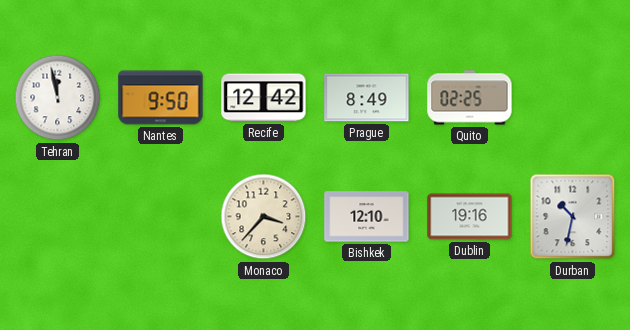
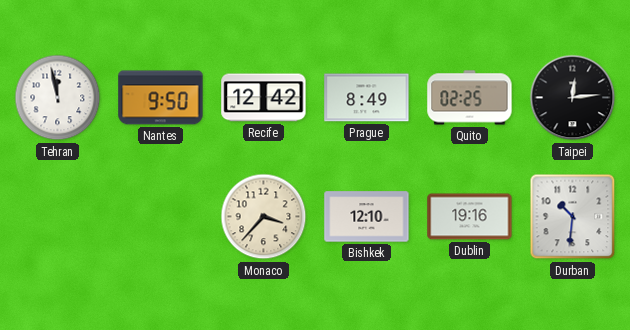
Taipei: none -> 12:14 (573, 98)
Durban: 10:32 -> 10:31 (573, 217)
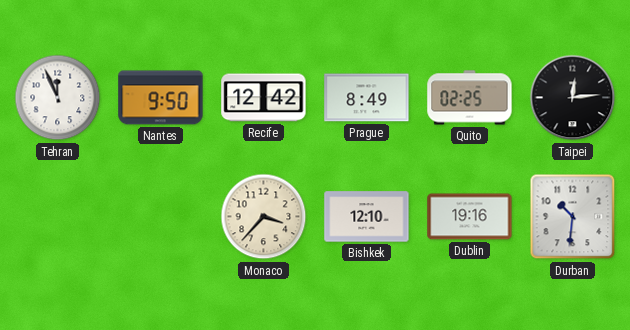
Tehran: 11:58 -> 11:56 (58, 98)
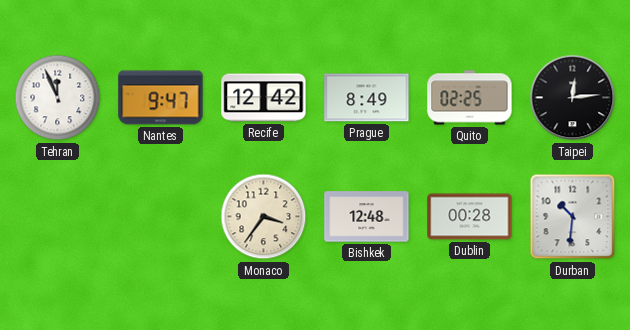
Nantes: 9:50 -> 9:47 (161, 98)
Monaco: 3:37 -> 3:36 (264, 217)
Bishkek: 12:10 -> 12:48 (367, 217)
Dublin: 19:16 -> 00:28 (470, 217)
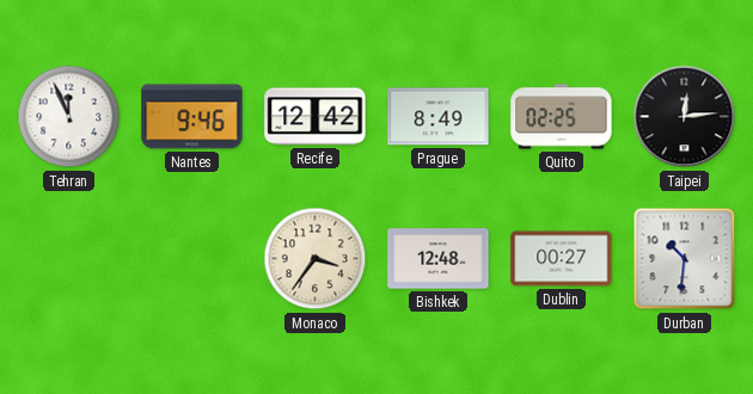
Nantes: 9:47 -> 9:46 (192, 117)
Dublin: 00:28 -> 00:27 (562, 259)
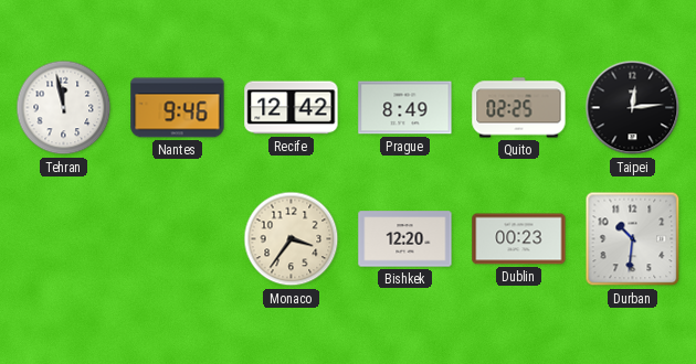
Tehran: 11:56 -> 11:58 (64, 108)
Bishkek: 12:48 -> 12:20 (405, 239)
Dublin: 00:27 -> 00:23 (519, 239)
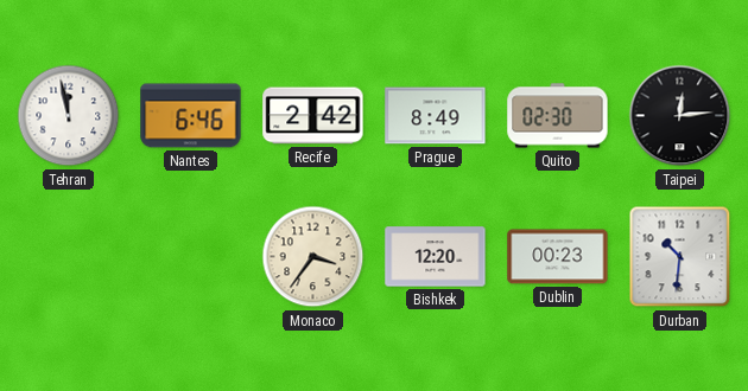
Nantes: 9:46 -> 6:46 (191, 116)
Recife: 12:42 -> 2:42 (313, 116)
Quito: 02:25 -> 02:30 (558, 116)
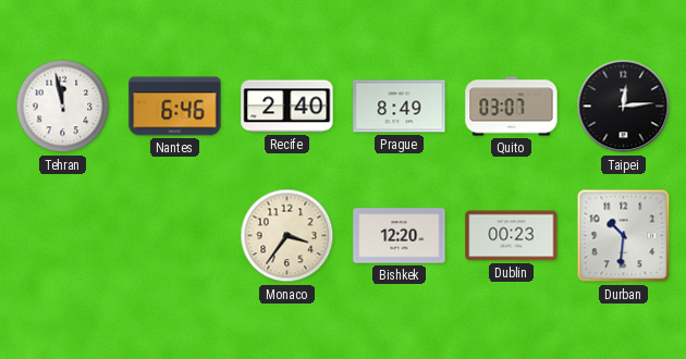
Recife: 2:42 -> 2:40 (287, 107)
Quito: 02:30 -> 03:07 (512, 107)
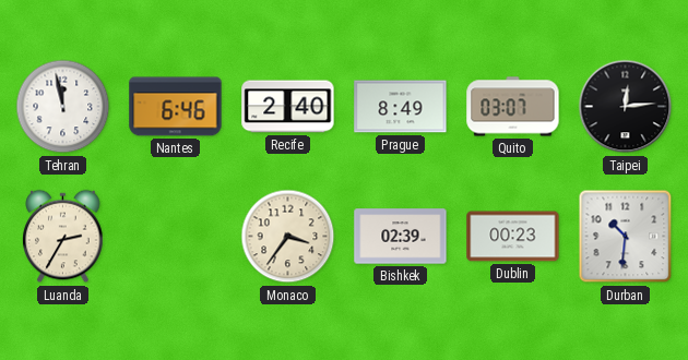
Luanda: none -> 2:35 (63, 237)
Bishkek: 12:20 -> 02:39 (401, 237)
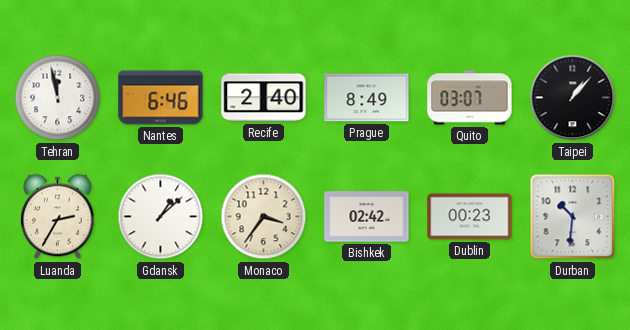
Taipei: 12:14 -> 1:07 (573, 98)
Gdansk: none -> 1:08 (161, 217)
Bishkek: 02:39 -> 02:42 (367, 217)
